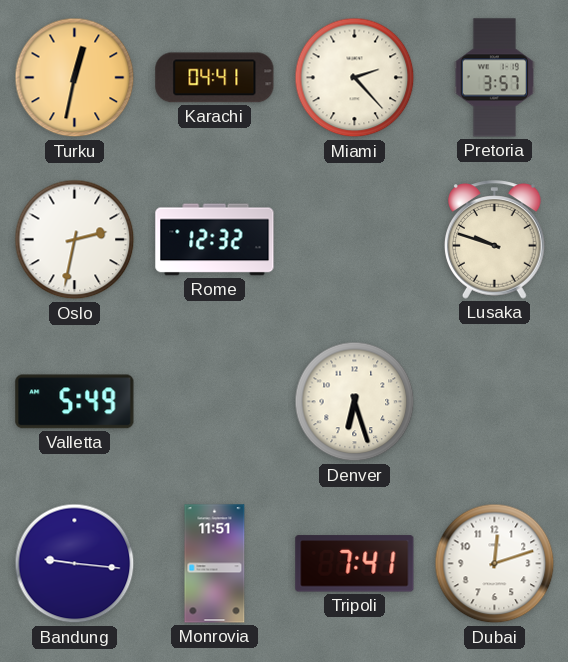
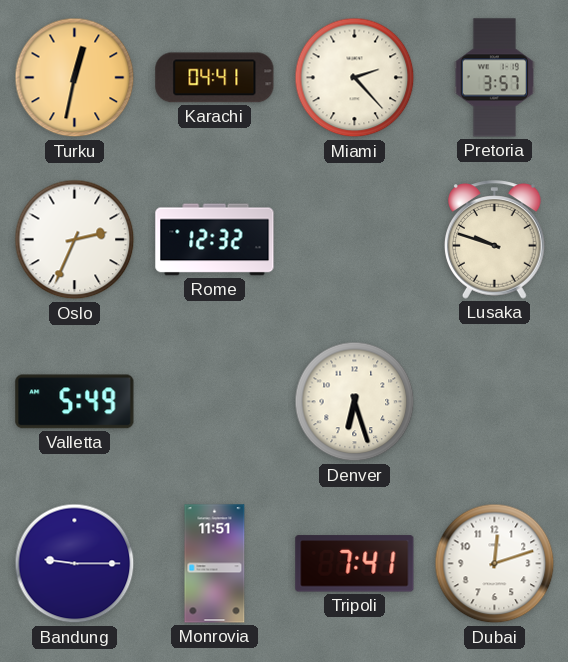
Oslo: 2:32 -> 2:34 (75, 240)
Bandung: 9:16 -> 9:15 (75, 564)
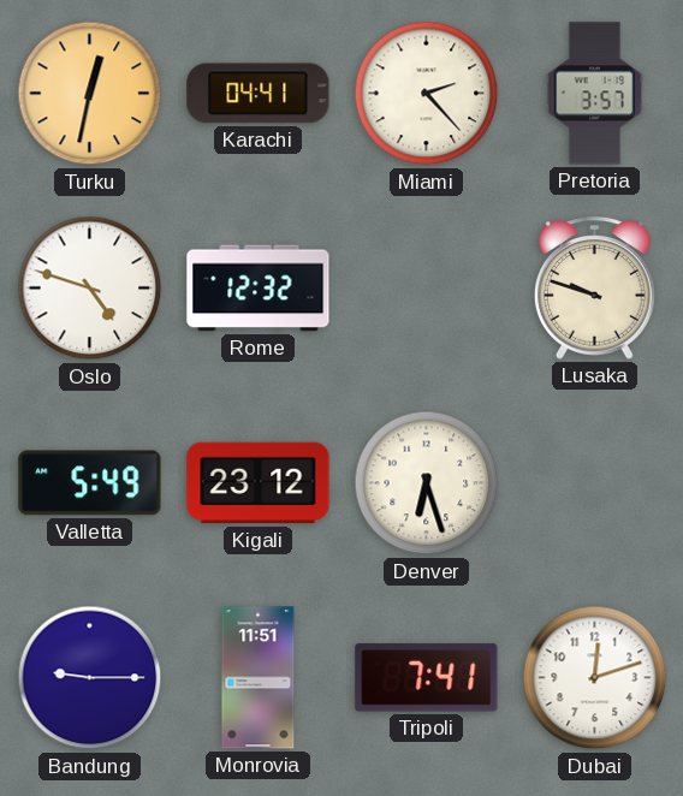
Oslo: 2:34 -> 4:48 (90, 289)
Kigali: none -> 23:12 (259, 483)
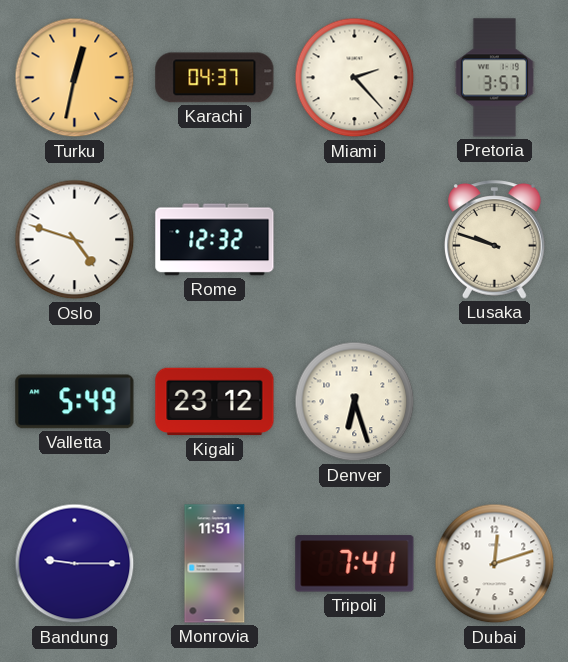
Karachi: 04:41 -> 04:37 (215, 78)
